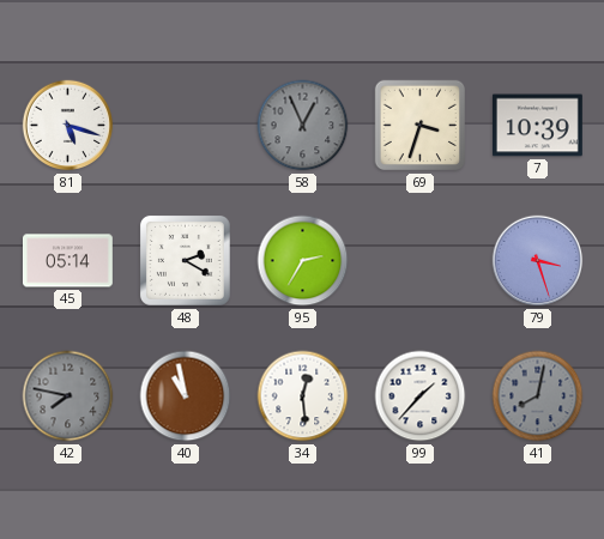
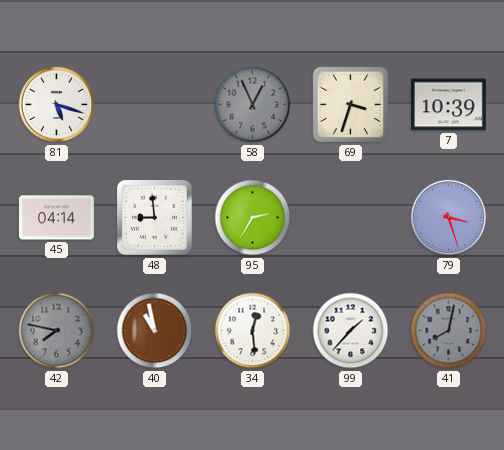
45: 05:14 -> 04:14 (56, 218)
48: 2:20 -> 8:59 (155, 218)
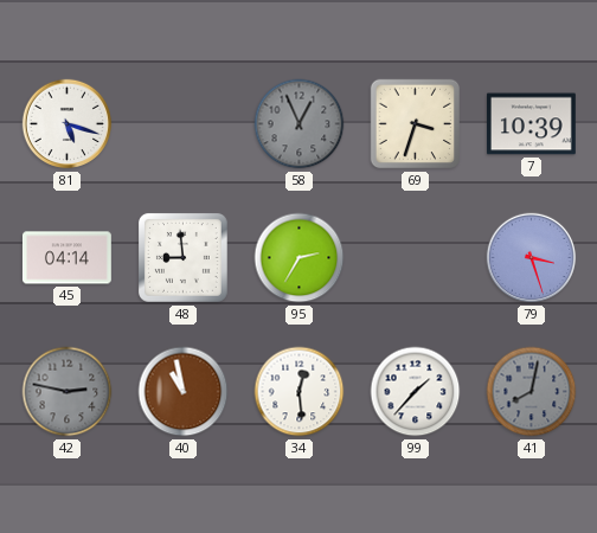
42: 7:47 -> 2:47 (68, 392)
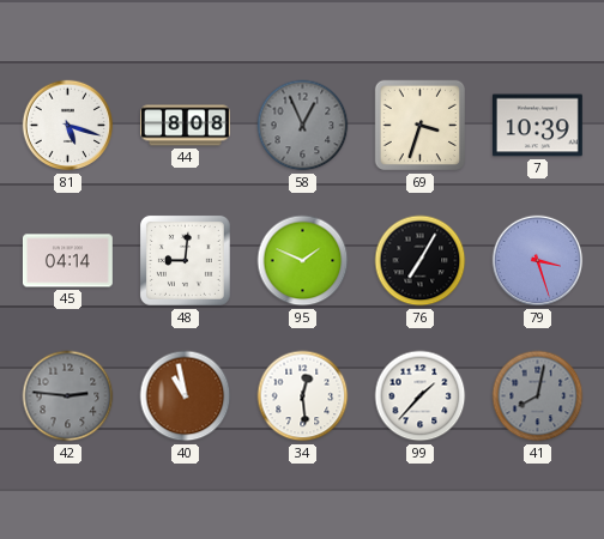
44: none -> 8:08 (186, 126)
48: 8:59 -> 9:01 (186, 261)
95: 2:35 -> 1:49 (303, 261)
76: none -> 7:05 (421, 261)
42: 2:47 -> 2:46 (68, 396)
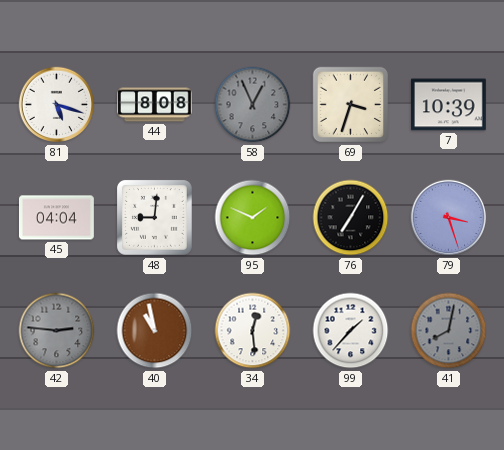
45: 04:14 -> 04:04 (56, 218)
